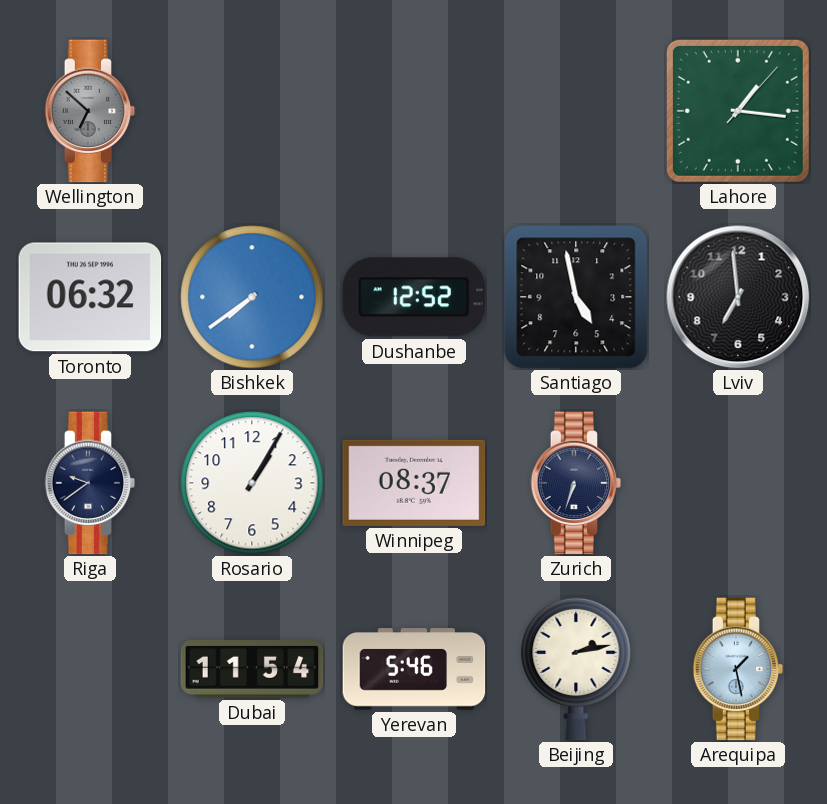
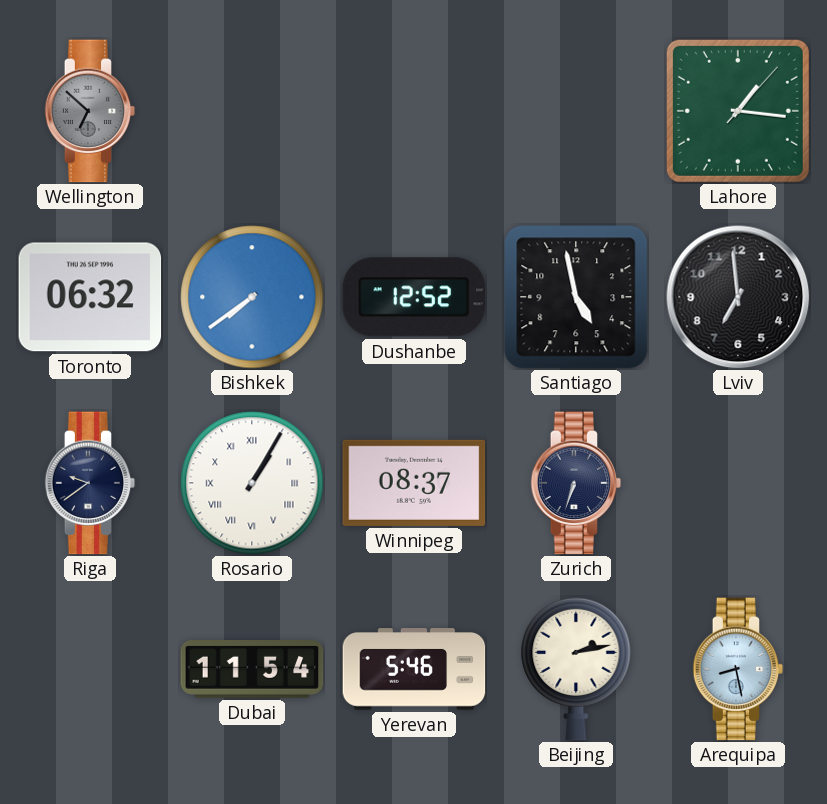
Rosario numerals: Arabic -> Roman (252, 483)
Arequipa: 1:28 -> 8:28 (738, 669)
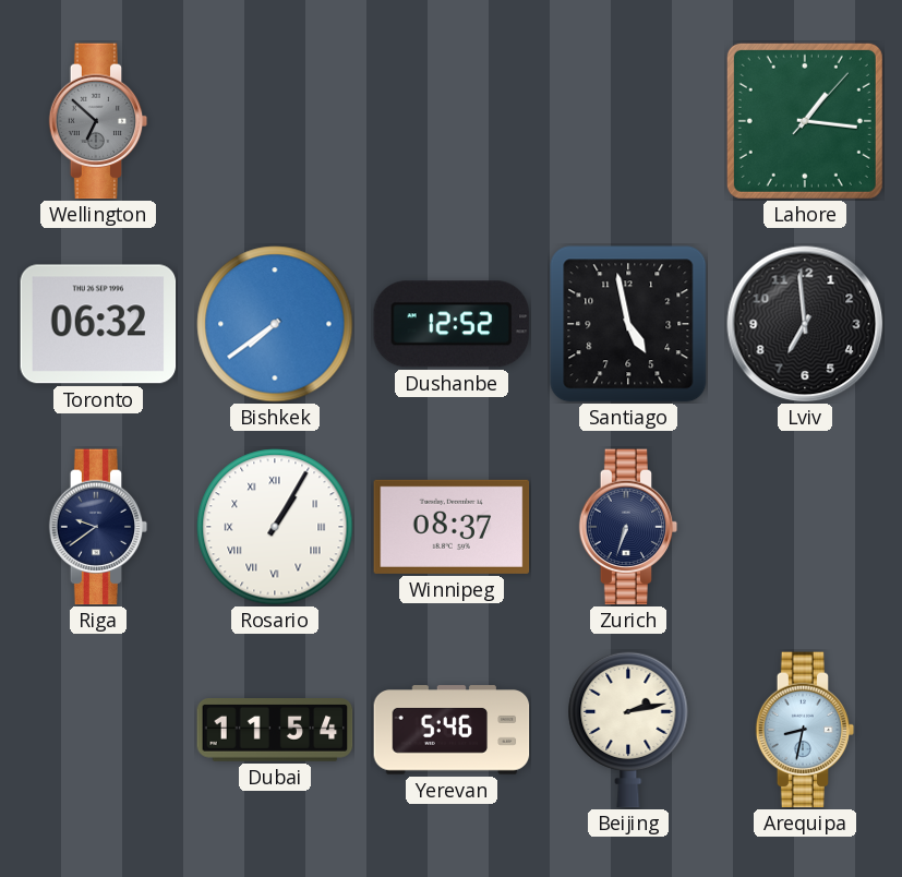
Arequipa: 8:28 -> 8:32 (805, 730)
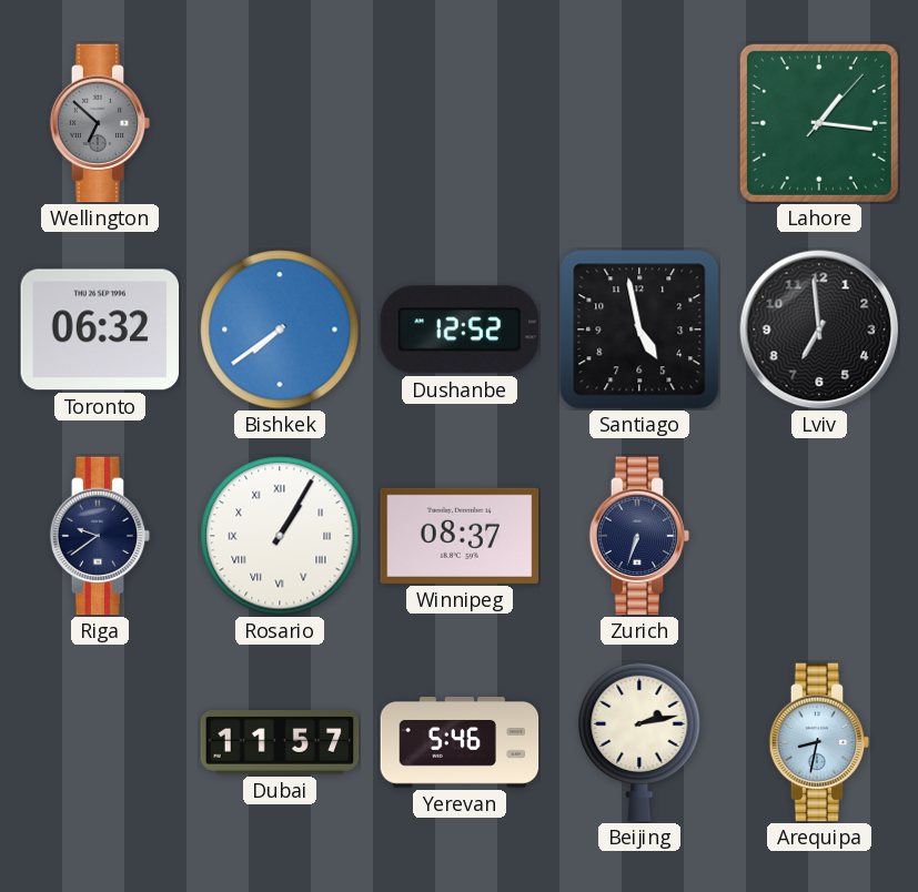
Dubai: 11:54 -> 11:57 (280, 743)
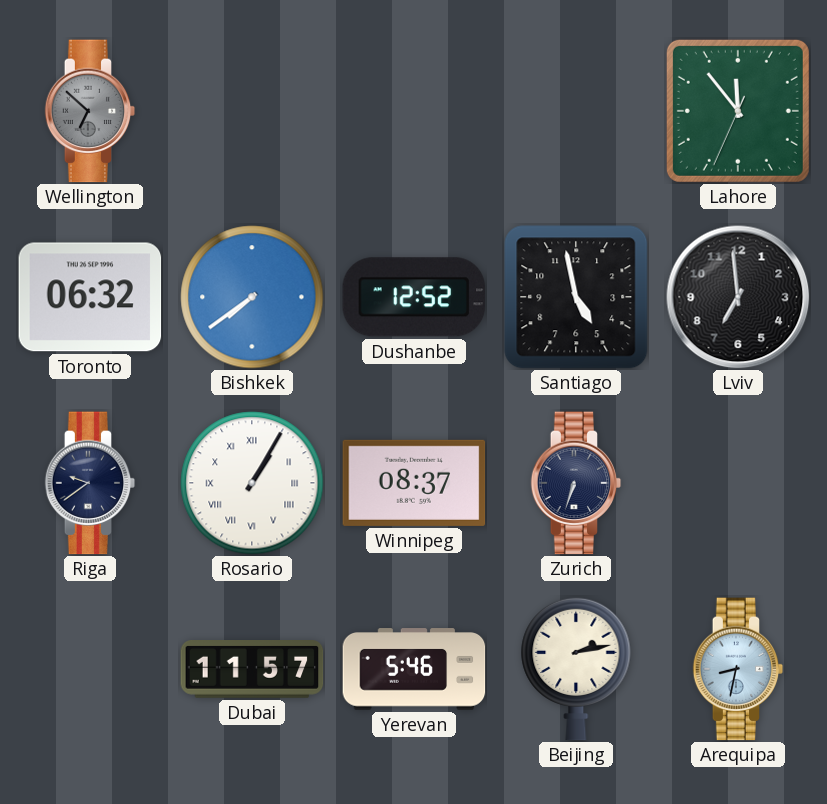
Lahore: 1:16 -> 11:53 (738, 111)
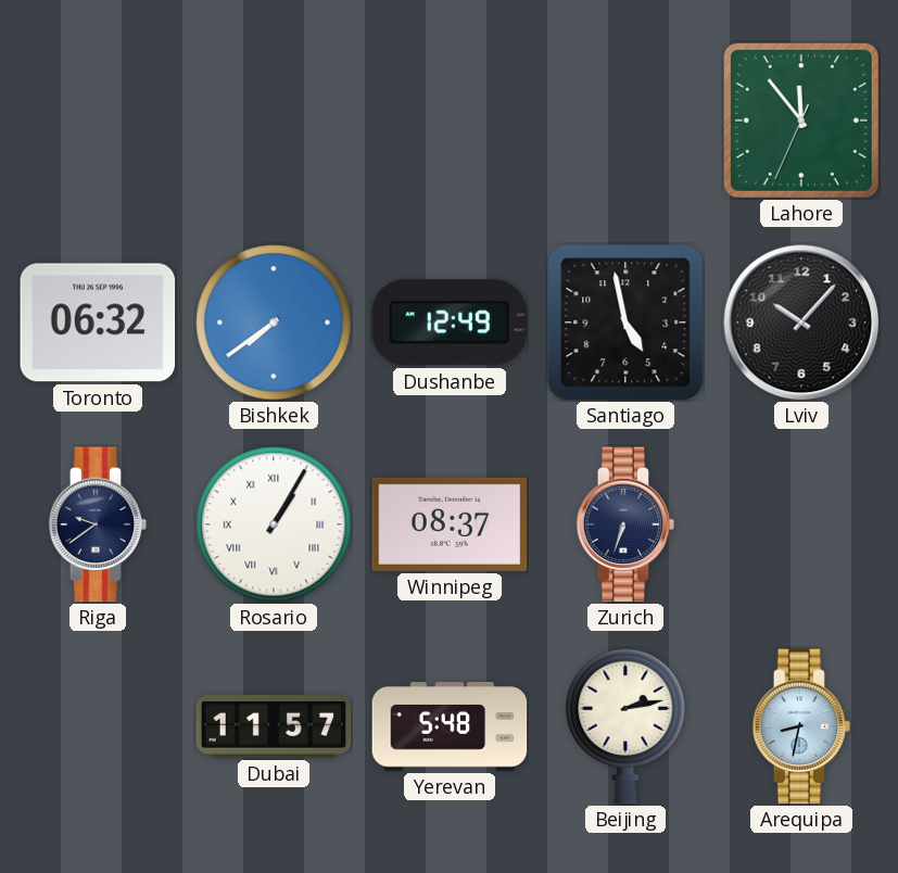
Wellington: 6:52 -> none (90, 111)
Dushanbe: 12:52 -> 12:49 (450, 322)
Lviv: 6:59 -> 10:07 (801, 322)
Yerevan: 5:46 -> 5:48 (450, 726)
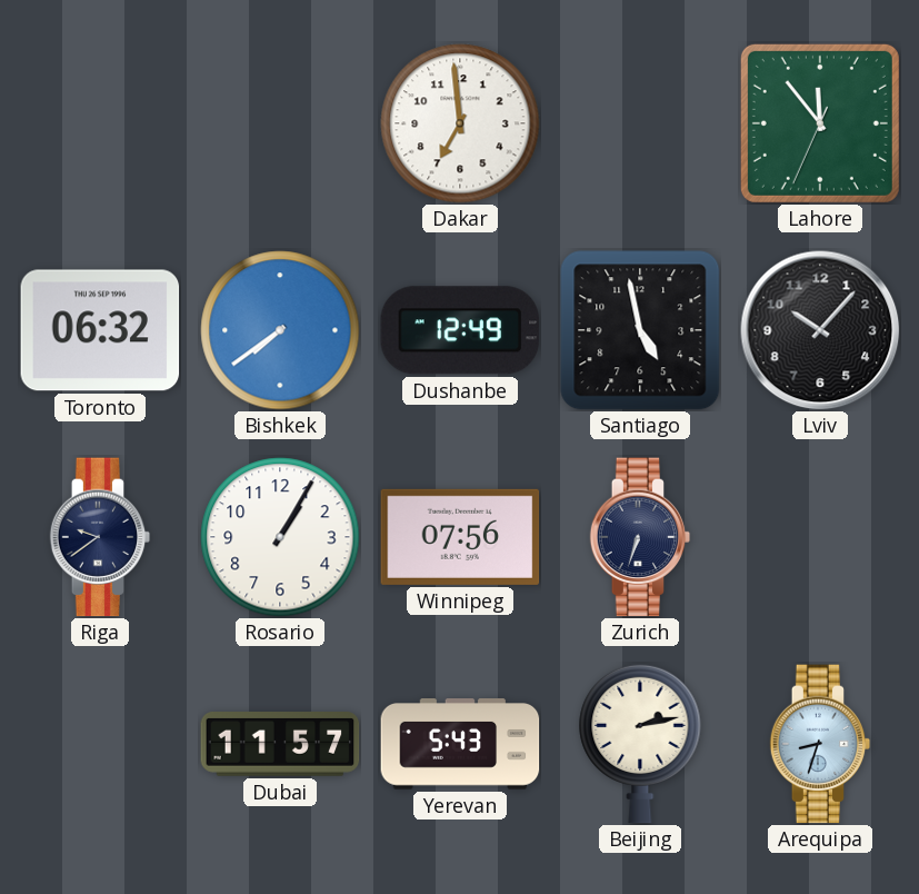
Dakar: none -> 6:59 (460, 123)
Rosario numerals: Roman -> Arabic (280, 537)
Winnipeg: 08:37 -> 07:56 (460, 537)
Yerevan: 5:48 -> 5:43 (460, 744)
Arequipa: 8:32 -> 8:33 (820, 744)
